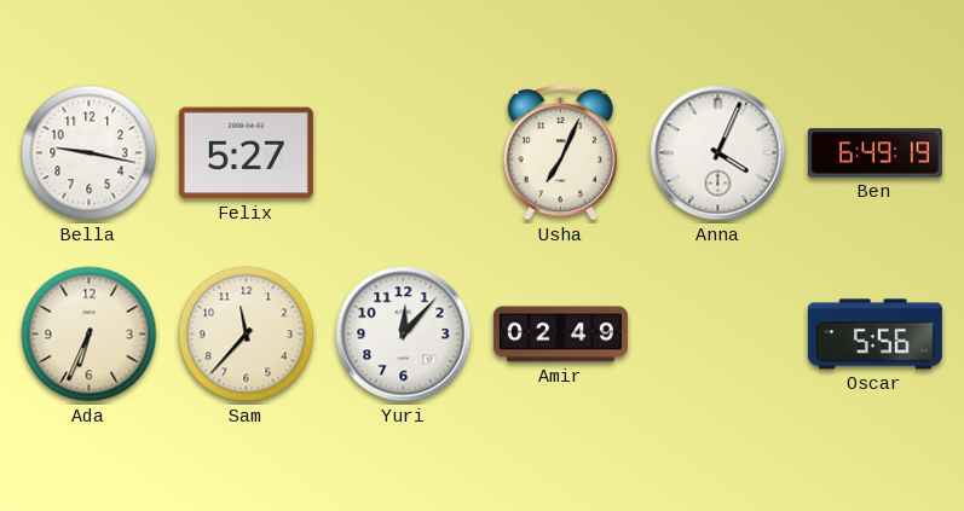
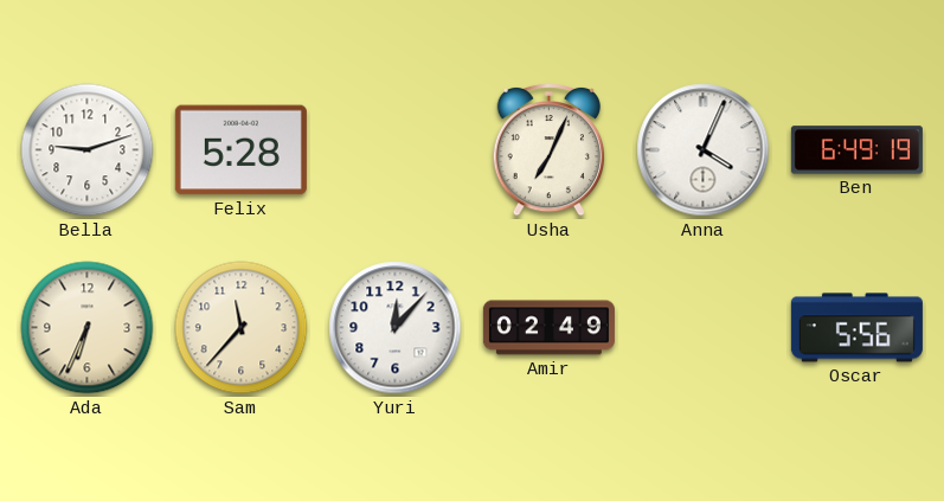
Bella: 9:17 -> 9:12 (88, 150)
Felix: 5:27 -> 5:28 (240, 150)
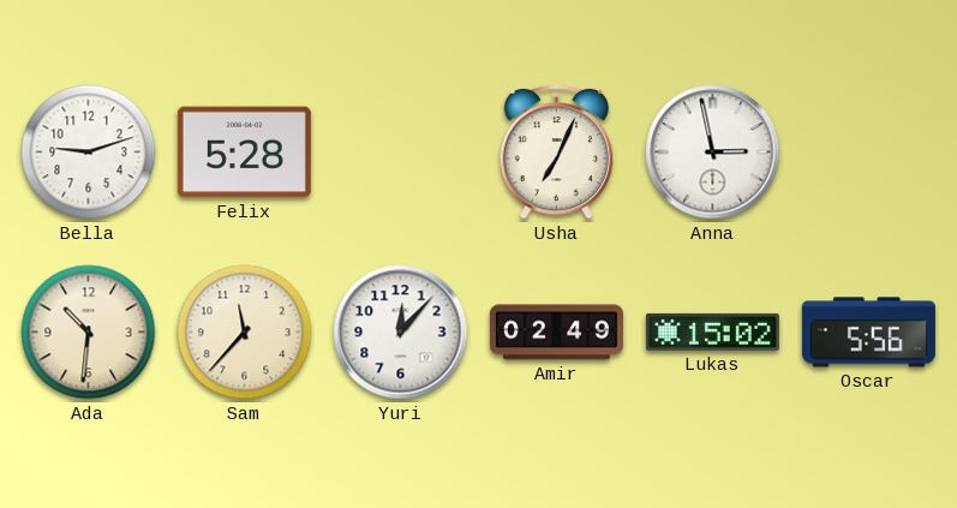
Anna: 4:04 -> 2:58 (713, 153)
Ben: 6:49 -> none (856, 150)
Ada: 6:34 -> 10:31 (89, 333)
Lukas: none -> 15:02 (712, 331)
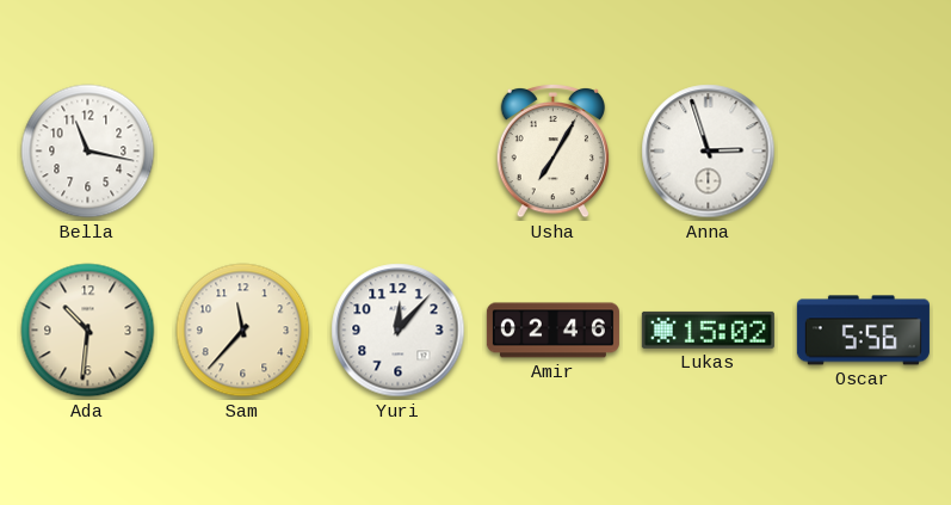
Bella: 9:12 -> 11:17 (88, 152)
Felix: 5:28 -> none (244, 153)
Usha: 7:04 -> 7:05 (552, 150)
Anna: 2:58 -> 2:57 (709, 152)
Amir: 02:49 -> 02:46 (552, 331)
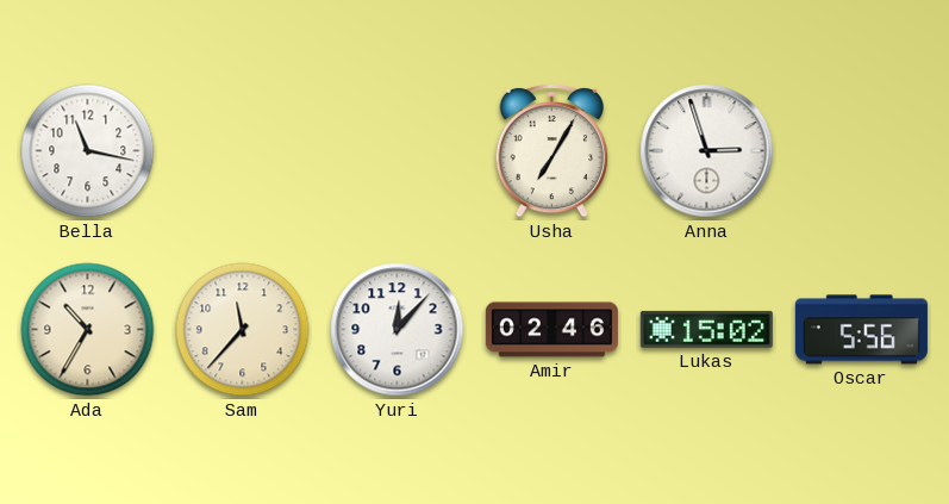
Ada: 10:31 -> 10:35 (88, 330)
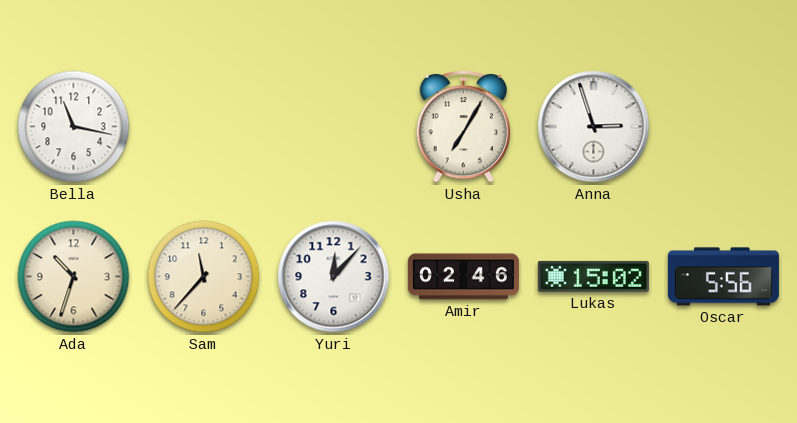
Ada: 10:35 -> 10:33 (74, 277)
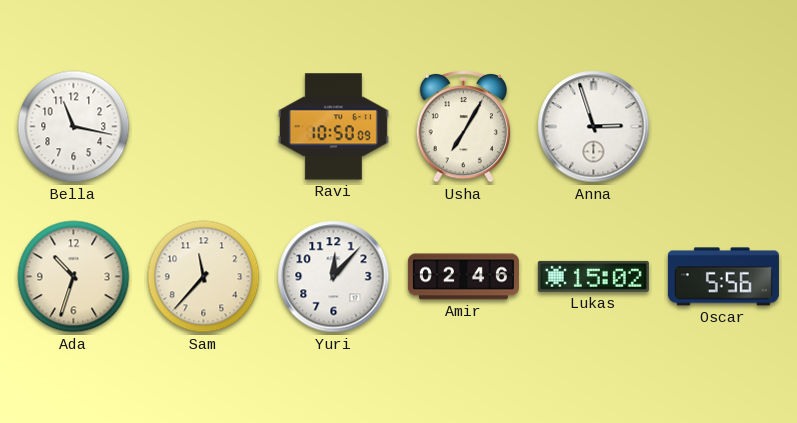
Ravi: none -> 10:50 (333, 127)
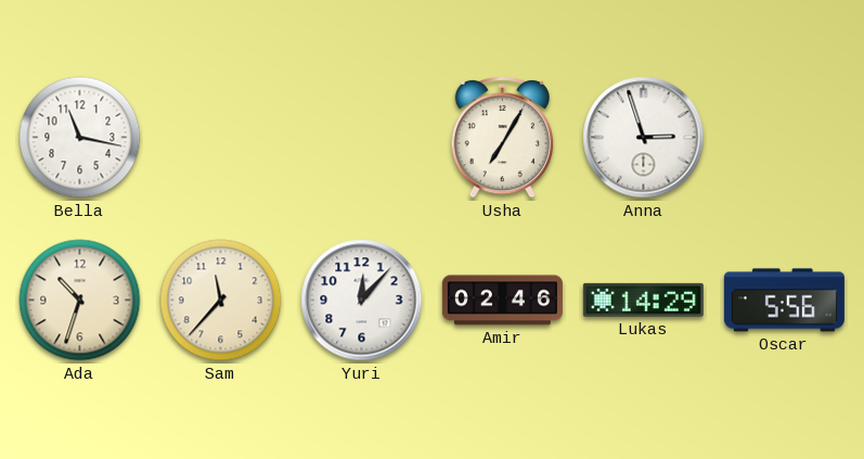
Ravi: 10:50 -> none (333, 127)
Lukas: 15:02 -> 14:29 (643, 299)
